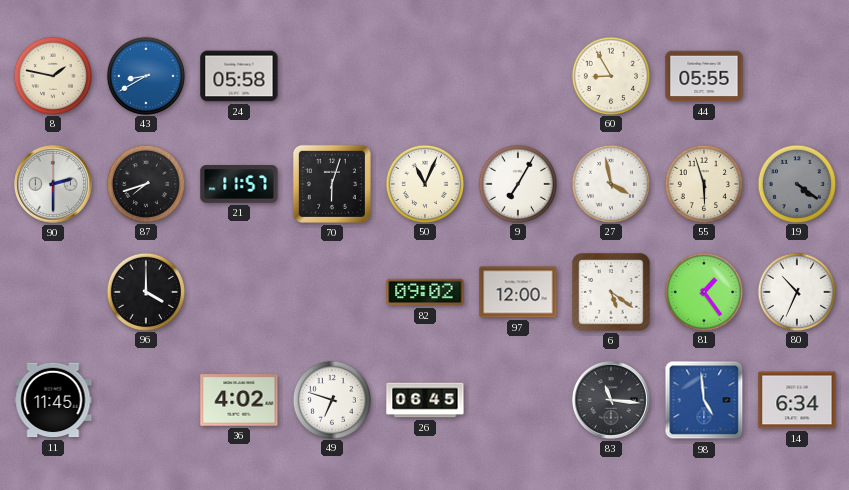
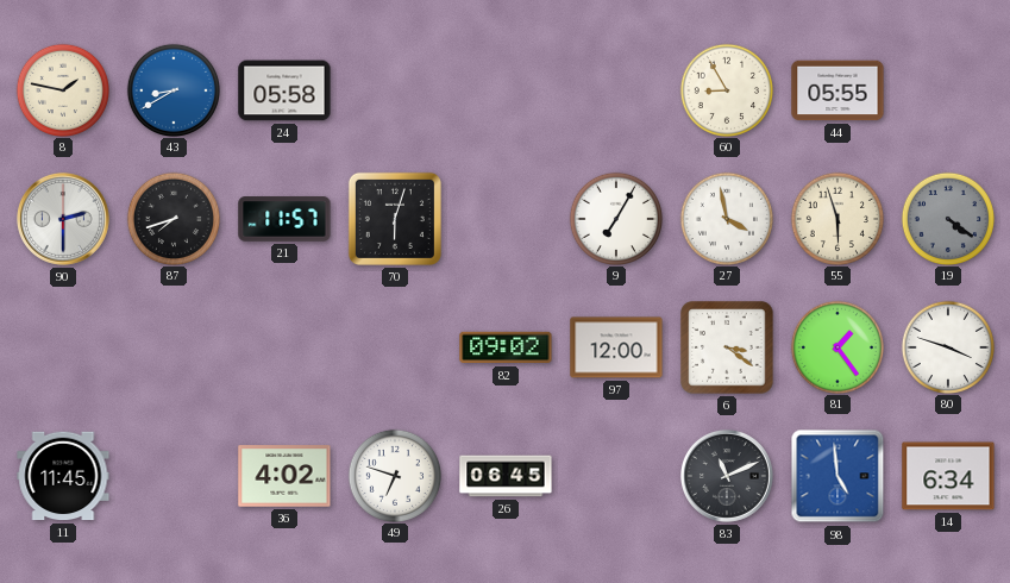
50: 11:04 -> none (424, 183)
96: 4:00 -> none (145, 291)
6: 5:21 -> 3:21 (727, 347)
80: 10:34 -> 3:48 (947, 346)
83: 11:16 -> 11:11 (727, 476)
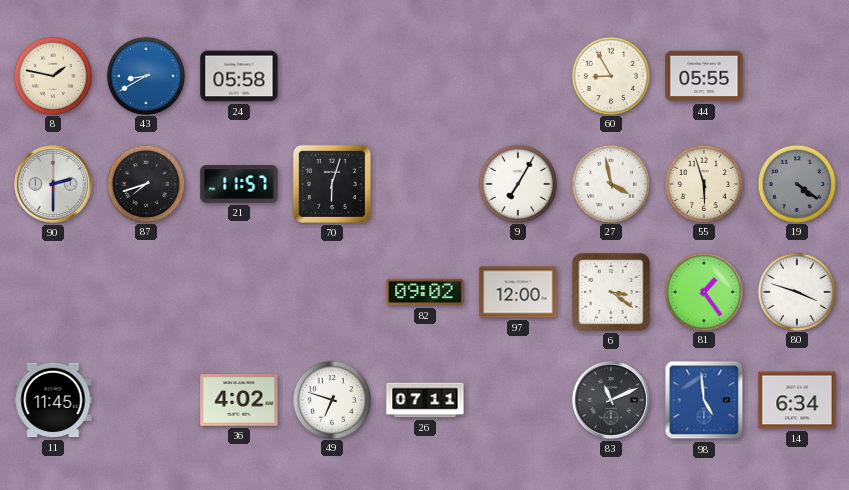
26: 06:45 -> 07:11 (425, 400)
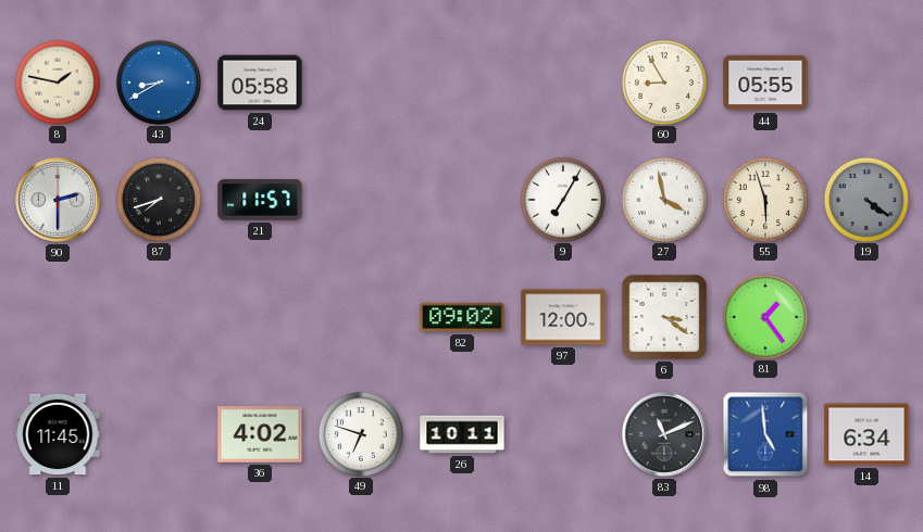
70: 6:03 -> none (332, 184)
80: 3:48 -> none (796, 291)
26: 07:11 -> 10:11 (462, 434)
